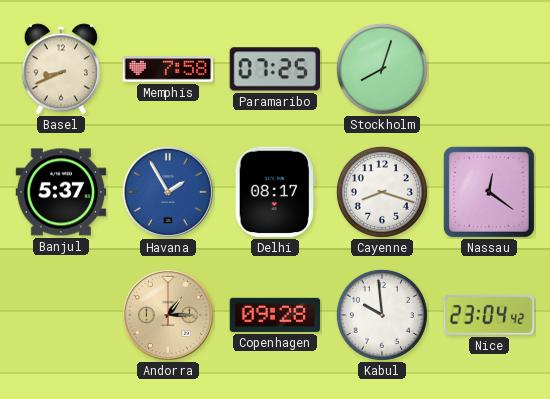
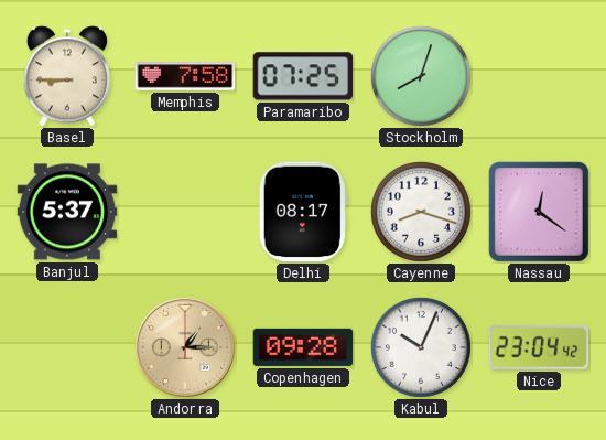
Basel: 8:41 -> 8:45 (67, 76)
Havana: 1:55 -> none (168, 192)
Kabul: 9:59 -> 10:04 (421, 347)
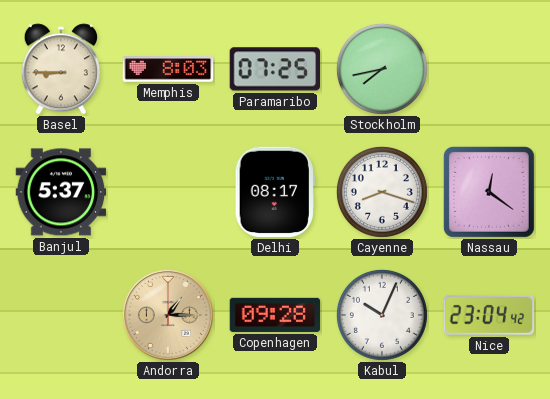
Memphis: 7:58 -> 8:03 (168, 69)
Stockholm: 8:03 -> 7:43 (382, 69)
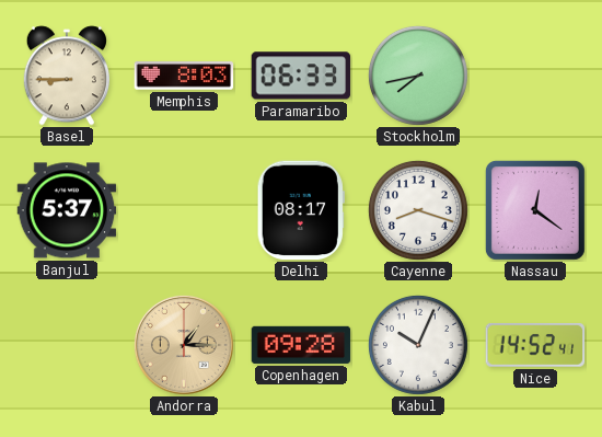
Paramaribo: 07:25 -> 06:33 (301, 76)
Nice: 23:04 -> 14:52 (535, 345)
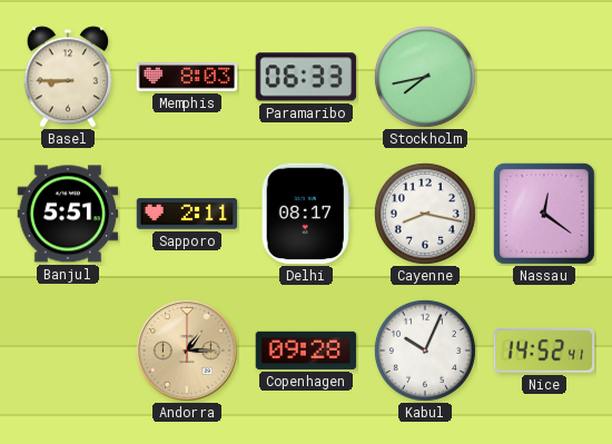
Banjul: 5:37 -> 5:51 (68, 214)
Sapporo: none -> 2:11 (187, 214)
Cayenne: 8:18 -> 8:17 (425, 214)
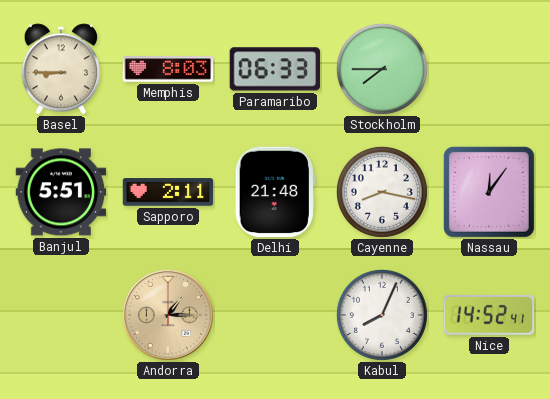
Stockholm: 7:43 -> 7:45 (382, 69)
Delhi: 08:17 -> 21:48 (275, 192)
Nassau: 12:21 -> 12:06 (489, 192)
Copenhagen: 09:28 -> none (306, 351)
Kabul: 10:04 -> 8:04 (382, 315)
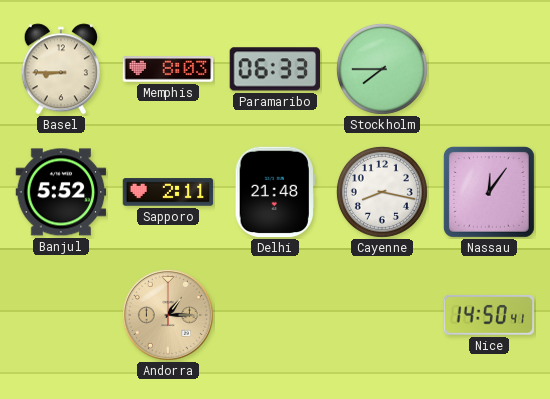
Banjul: 5:51 -> 5:52 (61, 192)
Kabul: 8:04 -> none (382, 315)
Nice: 14:52 -> 14:50 (489, 315)
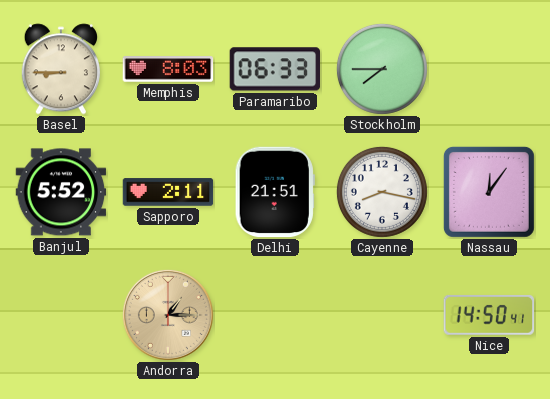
Delhi: 21:48 -> 21:51 (275, 192)
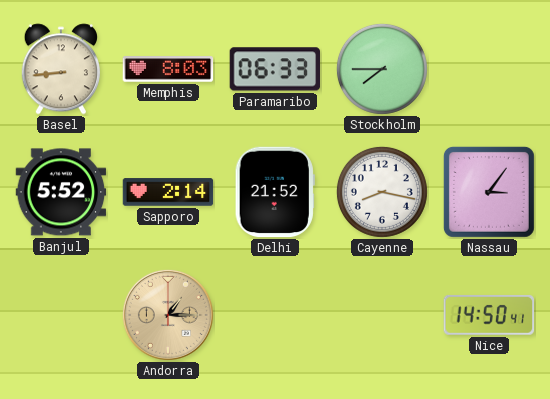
Basel: 8:45 -> 8:44 (61, 69)
Sapporo: 2:11 -> 2:14 (168, 192)
Delhi: 21:51 -> 21:52 (275, 192)
Nassau: 12:06 -> 3:06 (489, 192)
